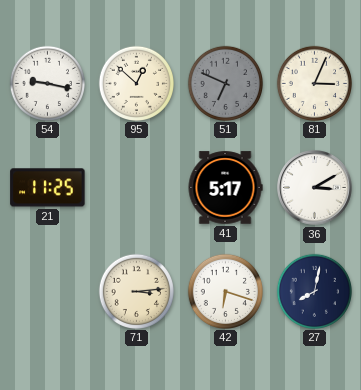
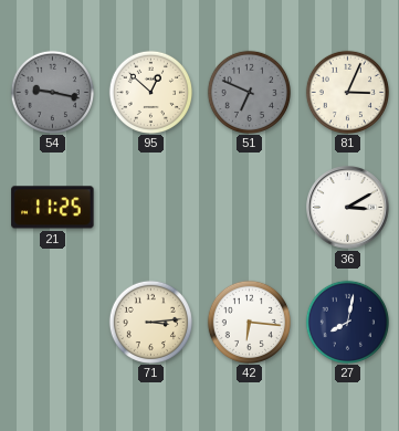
54 dial: white -> grey (52, 92)
41: 5:17 -> none (225, 188)
42: 6:18 -> 6:16 (249, 322)
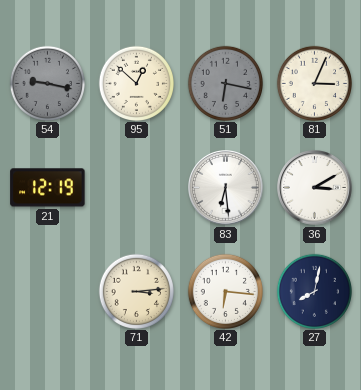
51: 6:49 -> 6:17 (225, 83)
21: 11:25 -> 12:19 (48, 188)
83: none -> 6:29 (226, 188)
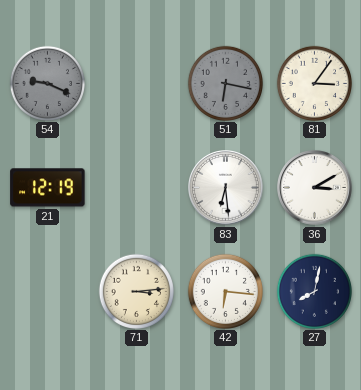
54: 9:17 -> 9:19 (47, 83)
95: 12:52 -> none (136, 83)
81: 3:04 -> 3:06 (314, 83)
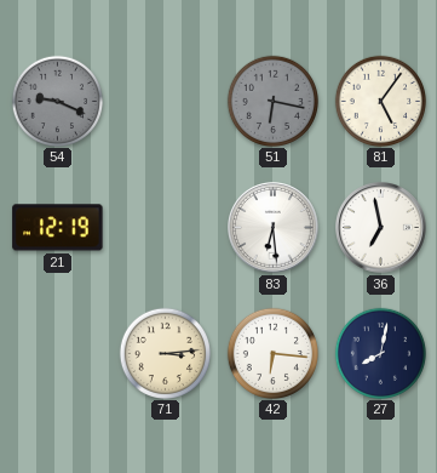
81: 3:06 -> 5:06 (380, 101)
36: 3:10 -> 6:58 (381, 228)
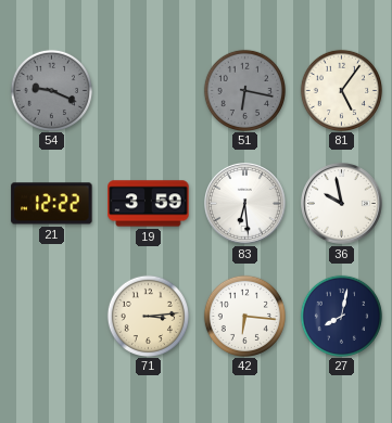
21: 12:19 -> 12:22 (52, 204)
19: none -> 3:59 (149, 204)
36: 6:58 -> 9:58 (342, 204)
